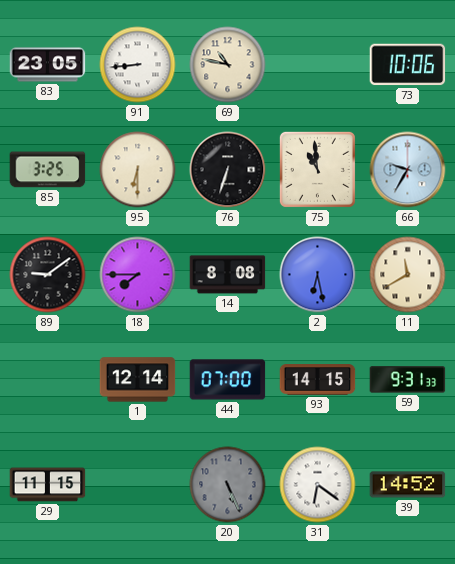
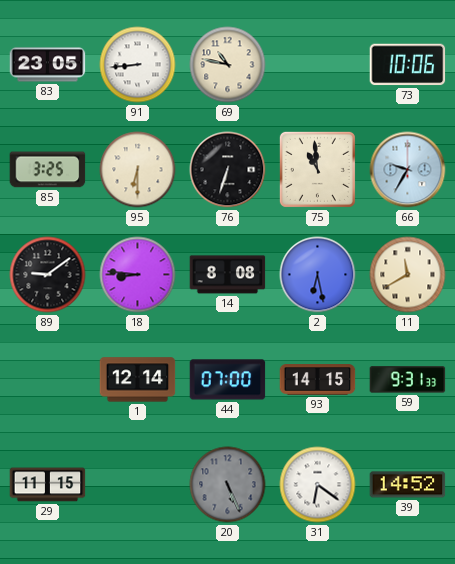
18: 7:45 -> 8:46 (138, 275)
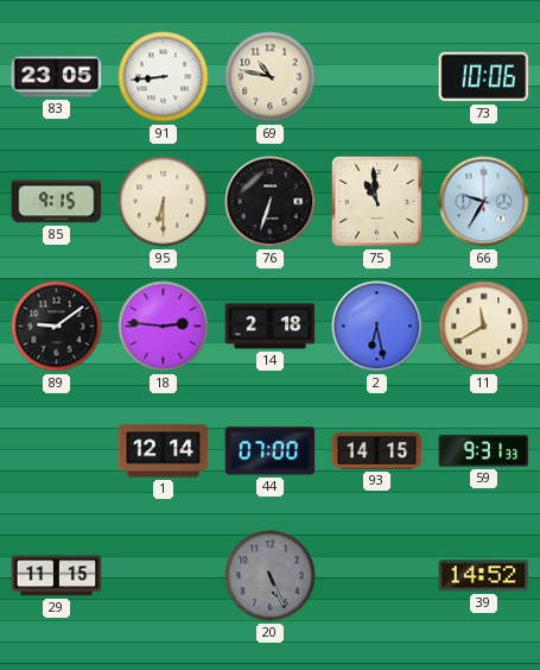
85: 3:25 -> 9:15 (57, 202)
18: 8:46 -> 2:46 (164, 327)
14: 8:08 -> 2:18 (271, 327)
31: 6:21 -> none (318, 485)
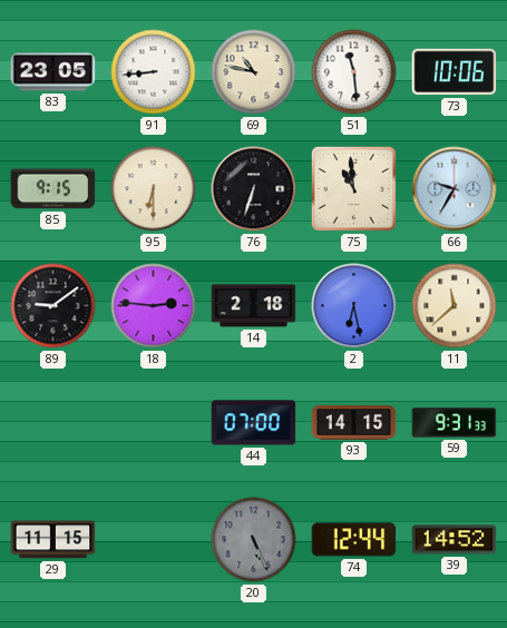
51: none -> 11:29 (354, 72)
11: 11:40 -> 11:38 (455, 306)
1: 12:14 -> none (164, 451)
74: none -> 12:44 (354, 540)
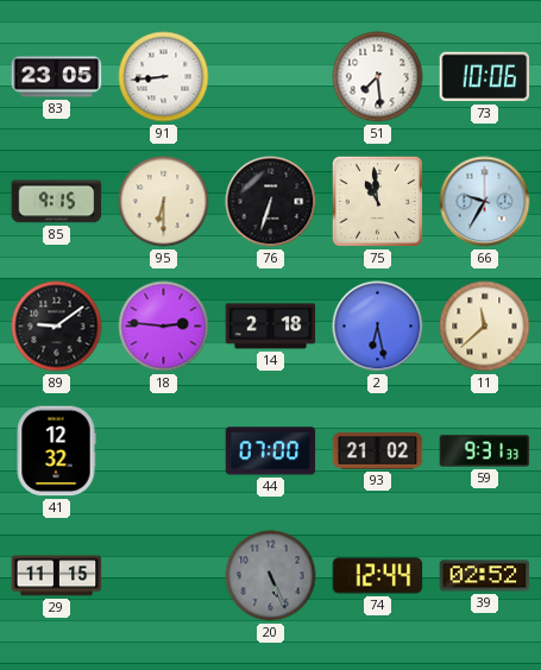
69: 10:47 -> none (254, 72)
51: 11:29 -> 7:29 (378, 77)
41: none -> 12:32 (56, 451)
93: 14:15 -> 21:02 (378, 451)
39: 14:52 -> 02:52 (485, 576)
